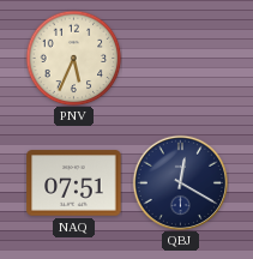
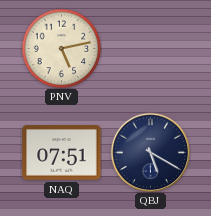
PNV: 5:34 -> 5:13 (61, 48)
QBJ: 12:20 -> 5:20 (150, 152)
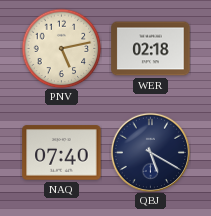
WER: none -> 02:18 (151, 49)
NAQ: 07:51 -> 07:40 (62, 153)
